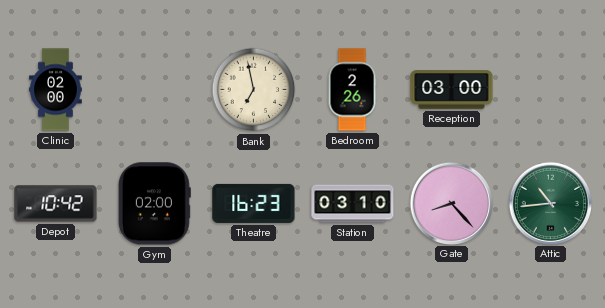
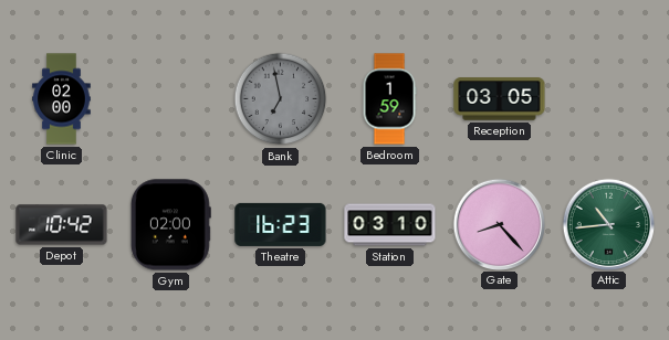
Bank dial: cream -> grey (281, 99)
Bedroom: 2:26 -> 1:59 (389, 99)
Reception: 03:00 -> 03:05 (500, 99)
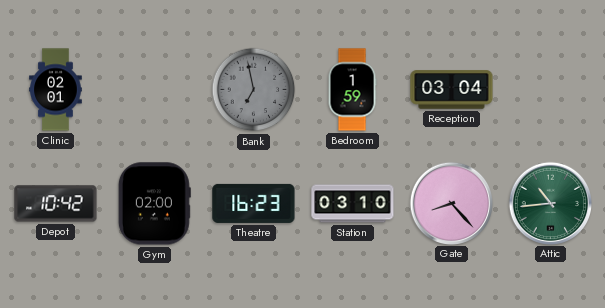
Clinic: 02:00 -> 02:01 (56, 90)
Reception: 03:05 -> 03:04 (452, 90)
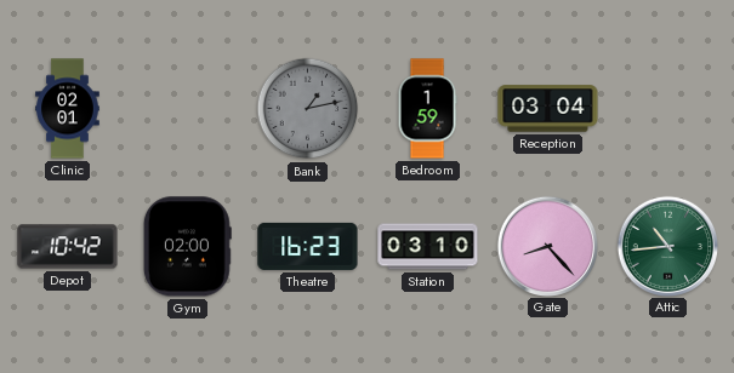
Bank: 6:58 -> 1:13 (308, 109)
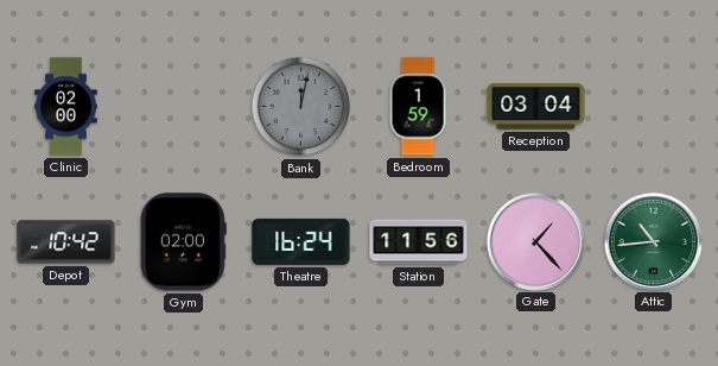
Clinic: 02:01 -> 02:00 (66, 107)
Bank: 1:13 -> 12:02 (301, 107)
Theatre: 16:23 -> 16:24 (301, 241)
Station: 03:10 -> 11:56 (419, 242)
Gate: 8:23 -> 1:23 (535, 241)
